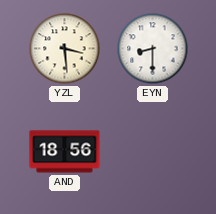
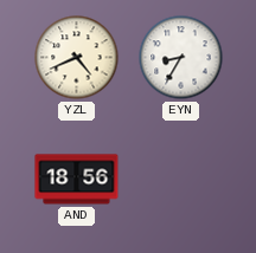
YZL: 3:29 -> 4:41 (77, 58)
EYN: 8:30 -> 8:35 (181, 58)
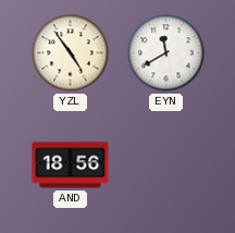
YZL: 4:41 -> 4:54 (71, 53)
EYN: 8:35 -> 11:40 (166, 53)
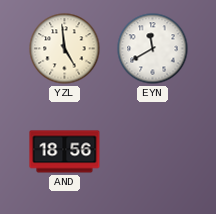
YZL: 4:54 -> 4:59 (65, 49)
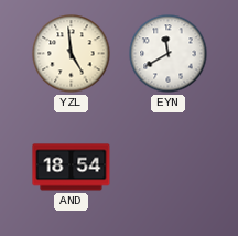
AND: 18:56 -> 18:54 (72, 168)
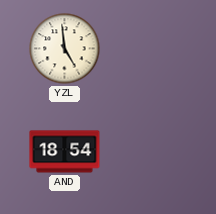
EYN: 11:40 -> none (169, 54)
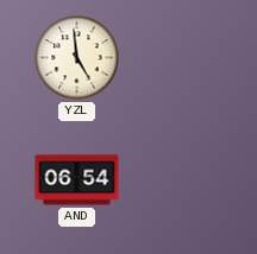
AND: 18:54 -> 06:54 (77, 180)
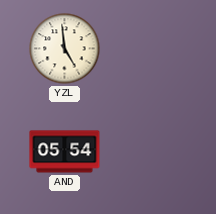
AND: 06:54 -> 05:54 (65, 152)
